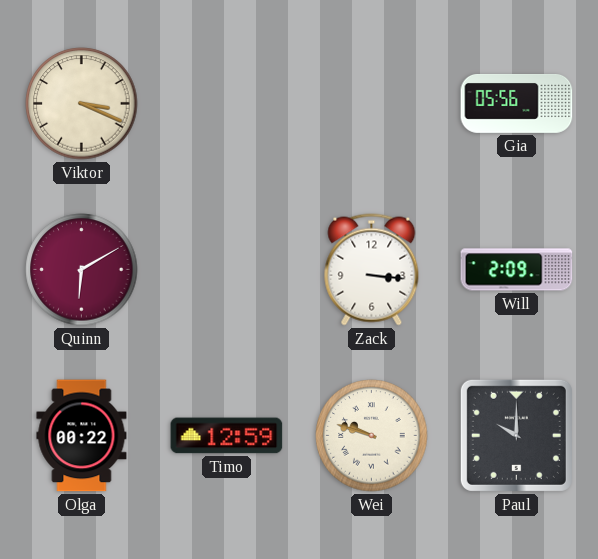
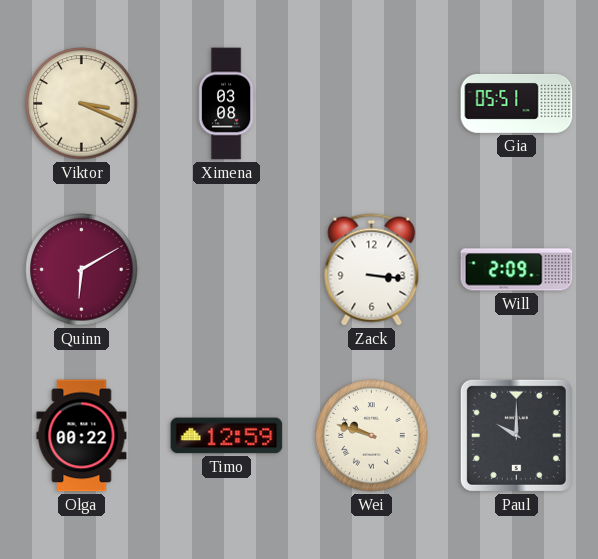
Ximena: none -> 03:08 (226, 104)
Gia: 05:56 -> 05:51 (517, 104)
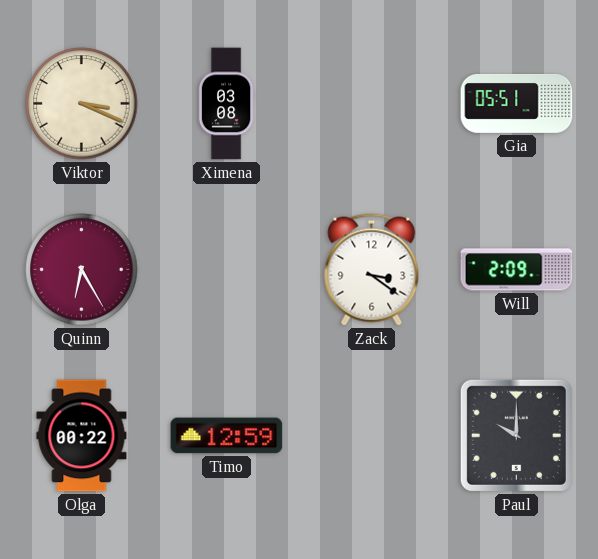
Quinn: 6:10 -> 6:25 (82, 270)
Zack: 3:16 -> 3:21 (372, 270)
Wei: 9:48 -> none (372, 436)
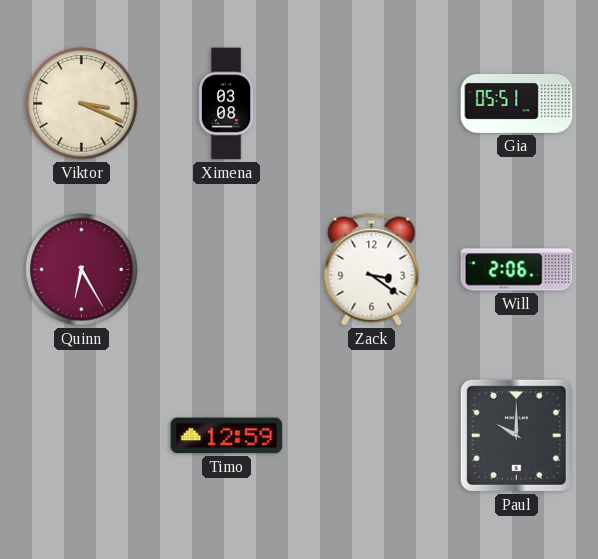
Will: 2:09 -> 2:06 (517, 270)
Olga: 00:22 -> none (82, 436)
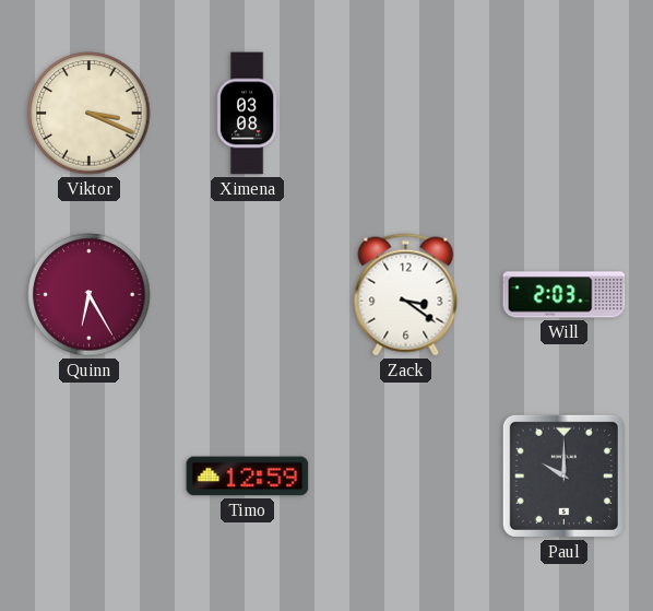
Gia: 05:51 -> none (517, 104)
Will: 2:06 -> 2:03 (565, 295)
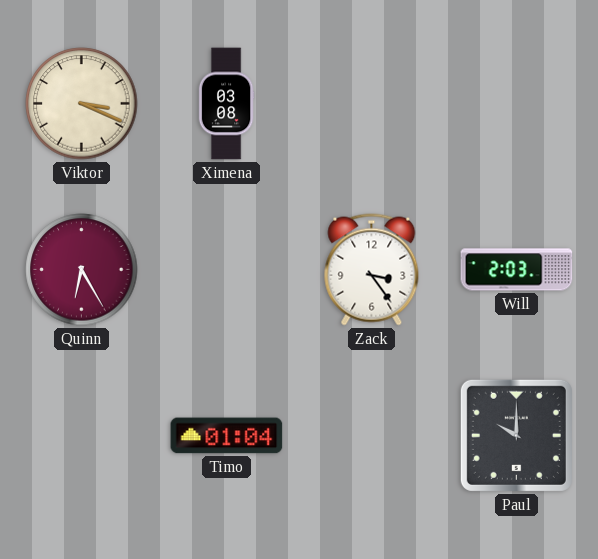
Zack: 3:21 -> 3:24 (372, 270)
Timo: 12:59 -> 01:04 (227, 436)
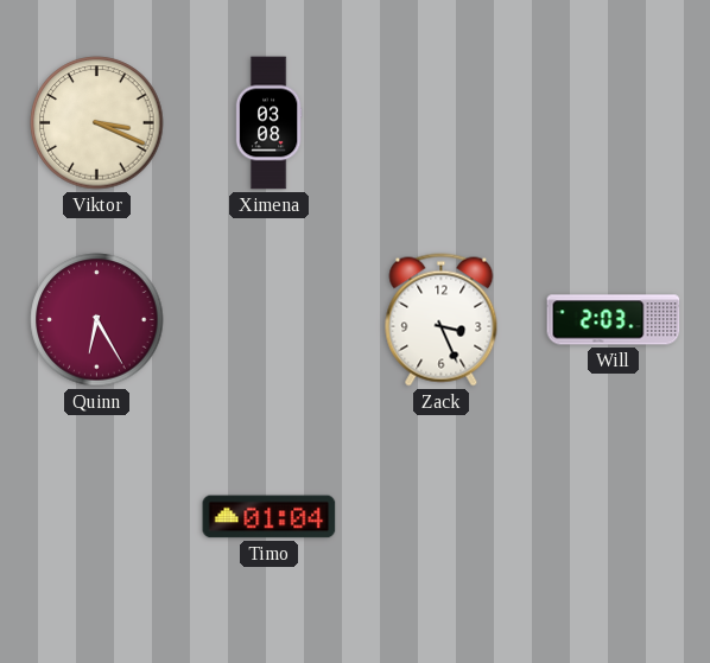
Zack: 3:24 -> 3:26 (442, 320)
Paul: 10:00 -> none (516, 435)
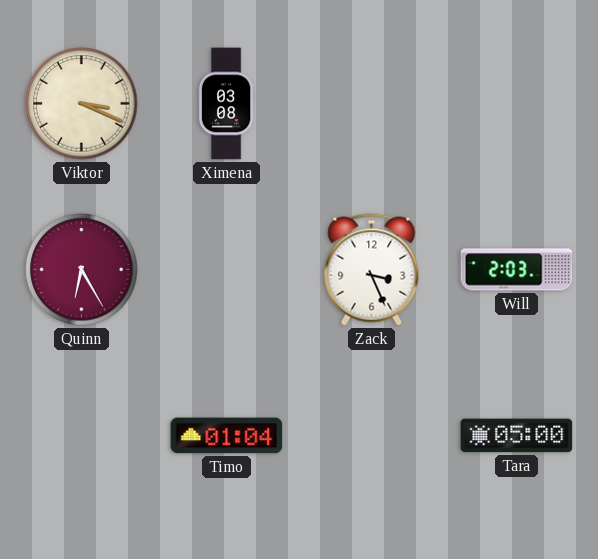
Tara: none -> 05:00 (517, 436)
